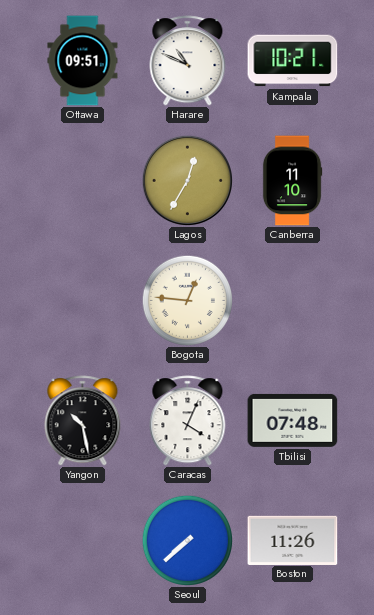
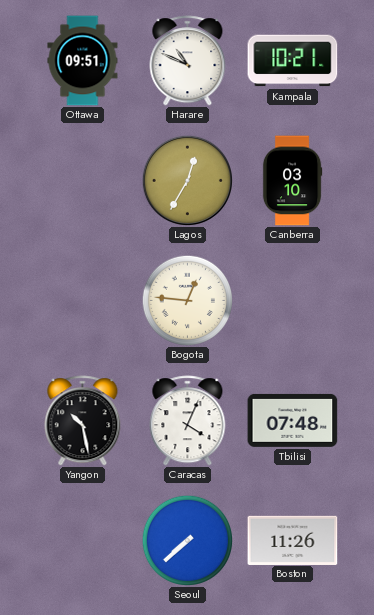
Canberra: 11:10 -> 03:10 (292, 181)
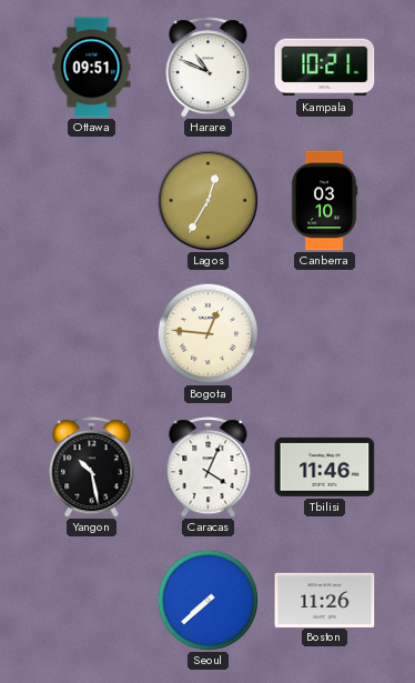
Tbilisi: 07:48 -> 11:46 (325, 466)
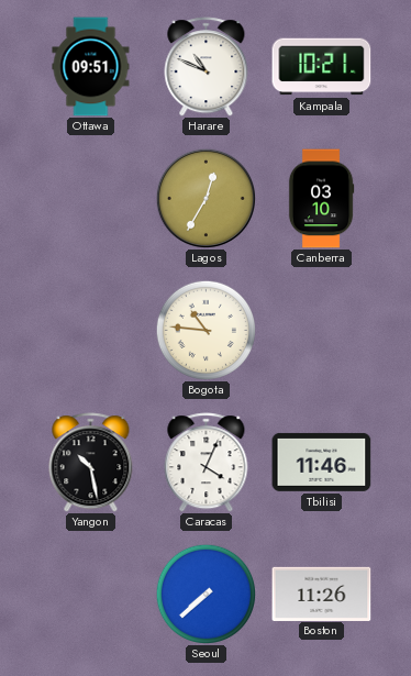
Bogota: 12:46 -> 10:46 (205, 330)
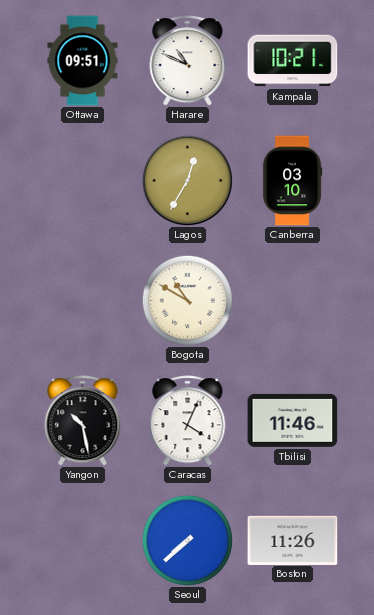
Bogota: 10:46 -> 10:50 (187, 300)
